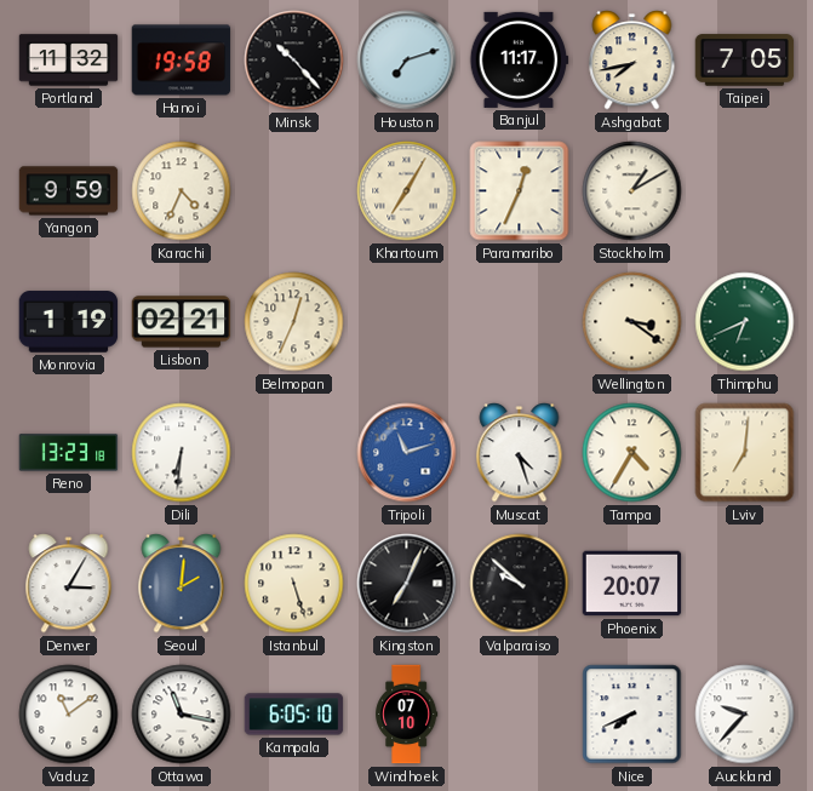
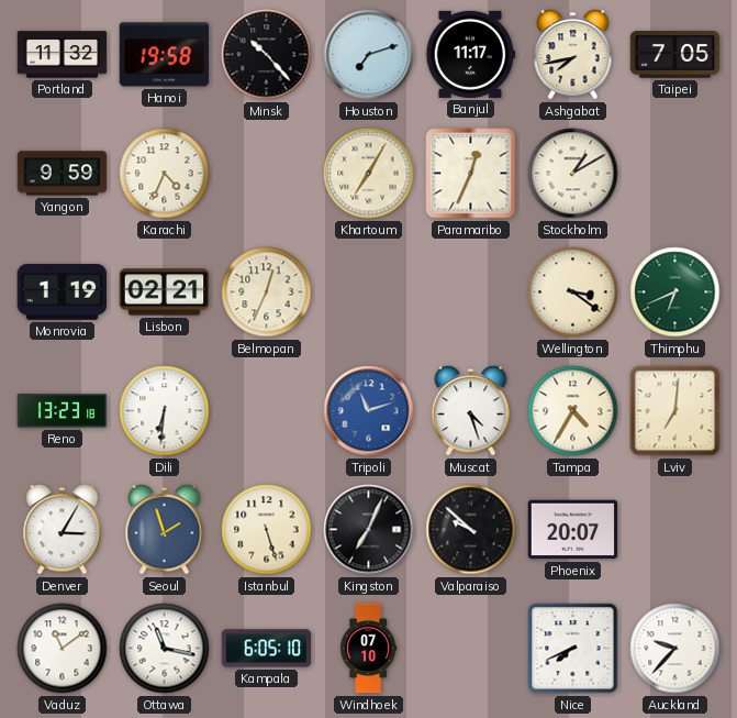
Seoul: 2:01 -> 1:57 (165, 530)
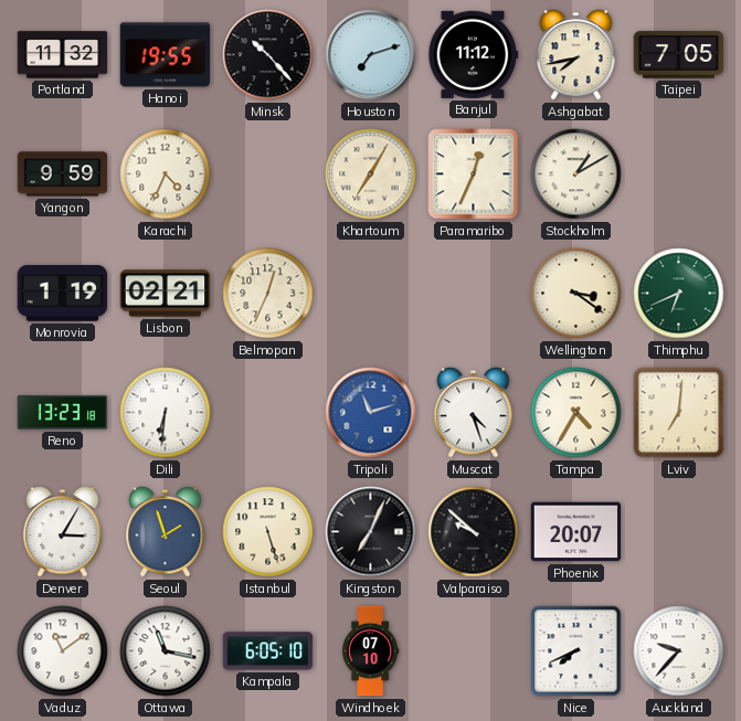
Hanoi: 19:58 -> 19:55 (166, 55)
Banjul: 11:17 -> 11:12 (474, 54)
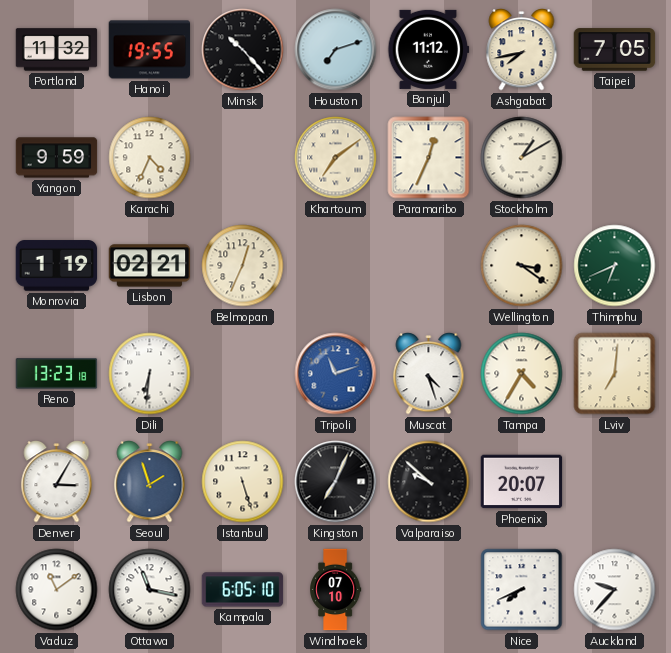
Khartoum: 7:05 -> 7:09 (336, 158)
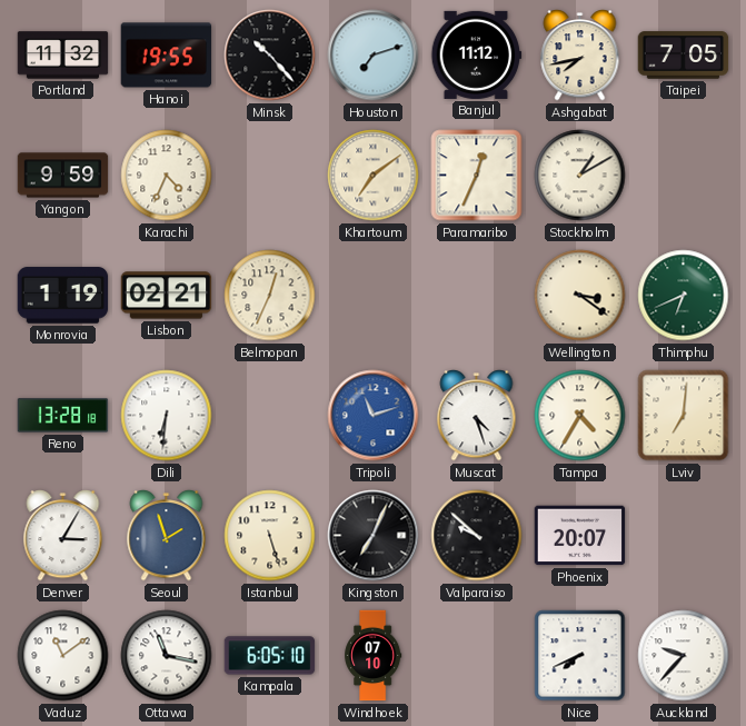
Reno: 13:23 -> 13:28 (63, 416)
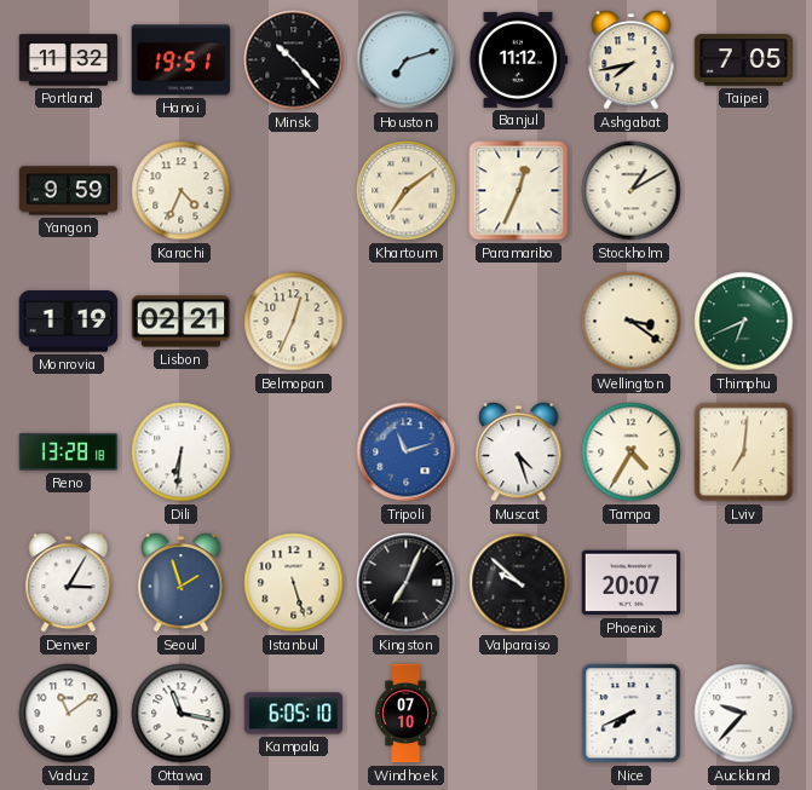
Hanoi: 19:55 -> 19:51 (182, 60)
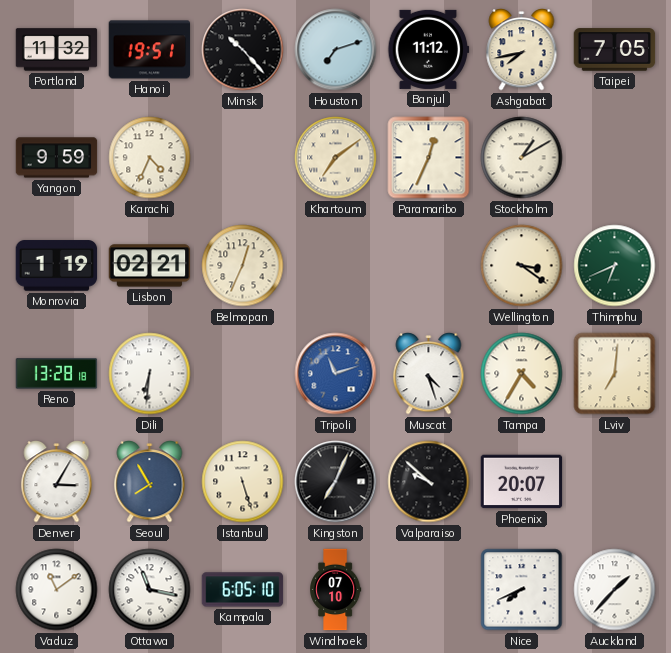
Seoul: 1:57 -> 7:55 (150, 482)
Auckland: 9:37 -> 1:37 (615, 590)
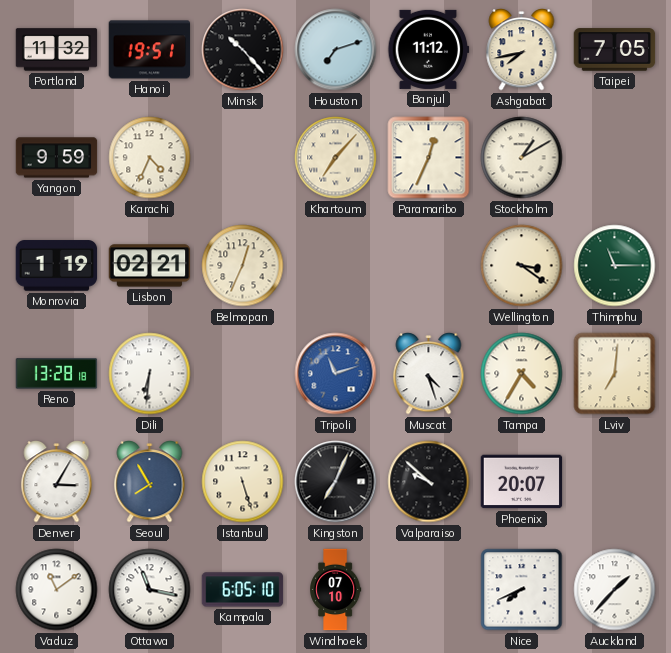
Khartoum: 7:09 -> 7:07 (336, 158)
Thimphu: 6:41 -> 11:15 (615, 266)
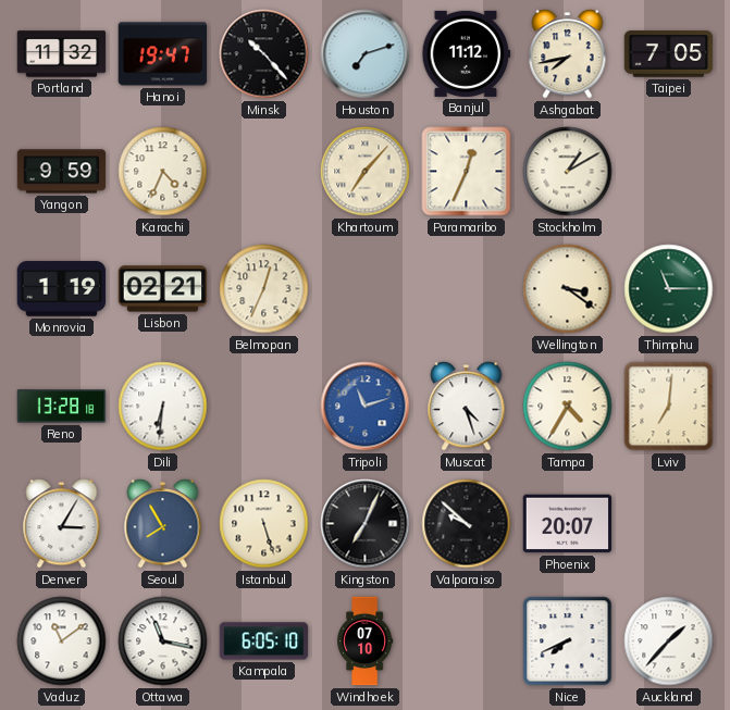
Hanoi: 19:51 -> 19:47 (163, 54)
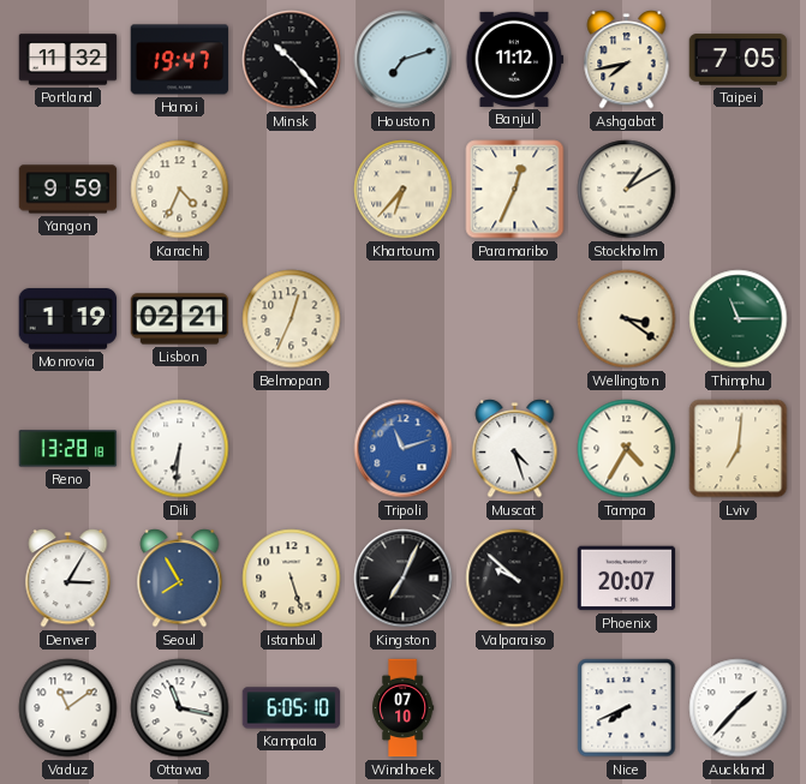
Khartoum: 7:07 -> 6:37 (404, 190)
